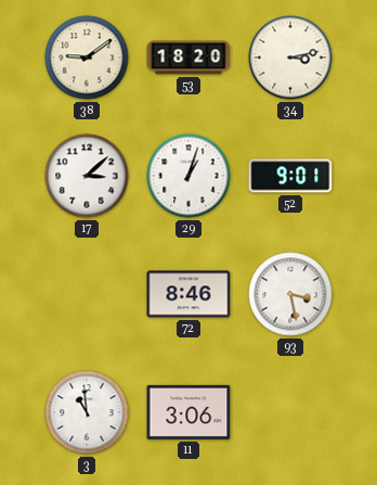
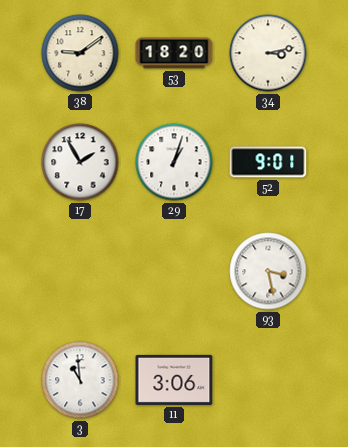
17: 3:08 -> 1:55 (80, 162)
72: 8:46 -> none (188, 294)
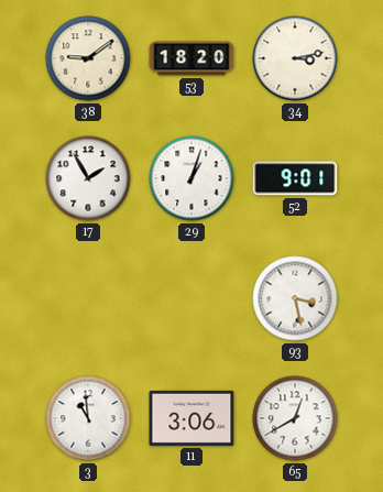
65: none -> 12:40 (295, 418)
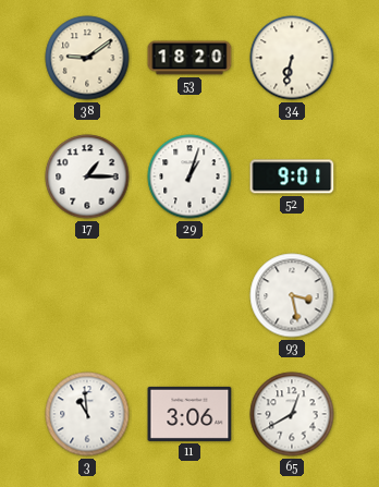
34: 3:13 -> 6:32 (292, 58)
17: 1:55 -> 1:15 (87, 176)
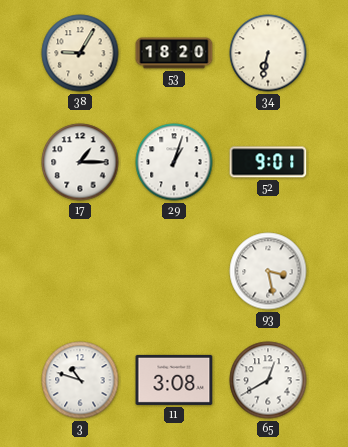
38: 9:09 -> 9:05 (80, 53)
3: 10:59 -> 10:48 (80, 380)
11: 3:06 -> 3:08 (174, 380)
